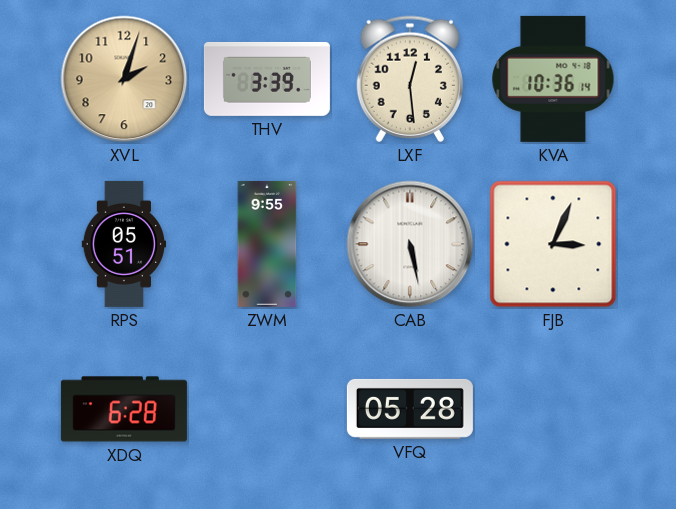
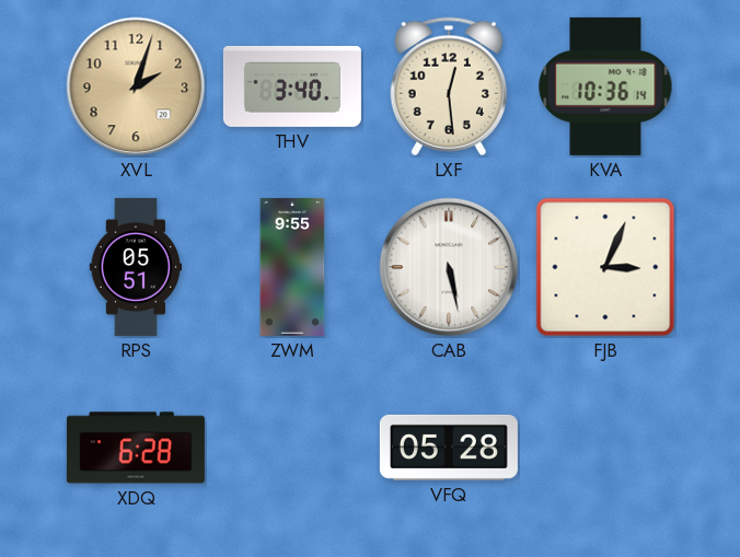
THV: 3:39 -> 3:40 (292, 86)
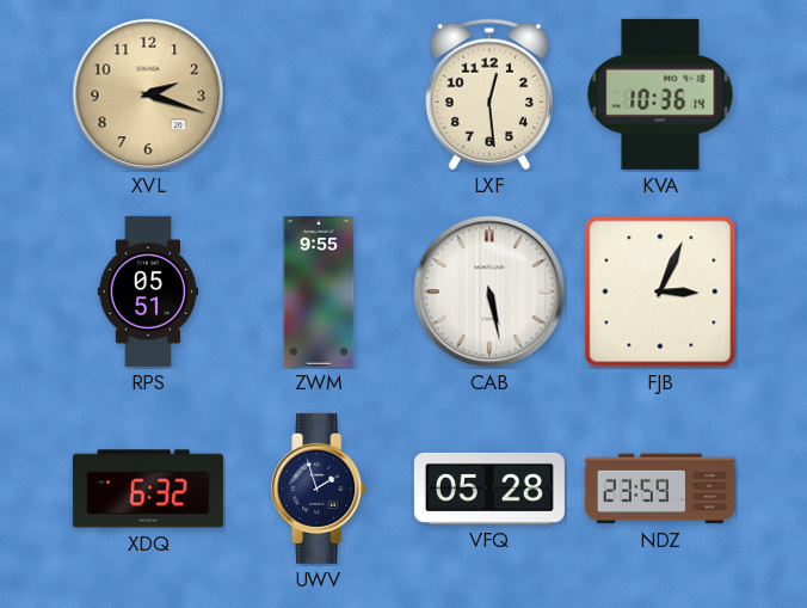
XVL: 2:03 -> 2:18 (148, 94)
THV: 3:40 -> none (292, 86)
XDQ: 6:28 -> 6:32 (148, 489)
UWV: none -> 1:57 (320, 489)
NDZ: none -> 23:59 (660, 489)
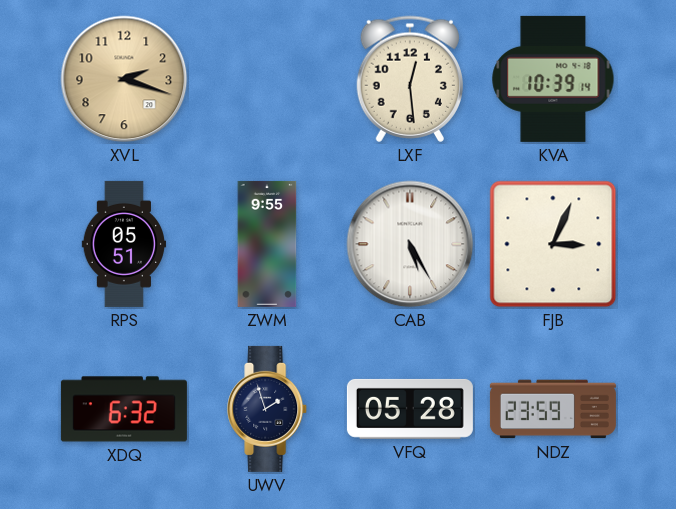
KVA: 10:36 -> 10:39 (553, 79)
CAB: 5:28 -> 5:25 (410, 244)
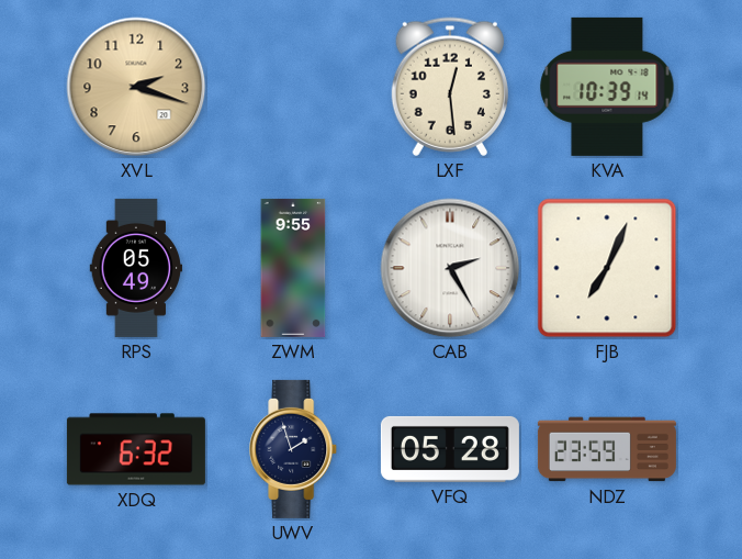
RPS: 05:51 -> 05:49 (136, 268)
CAB: 5:25 -> 2:25 (450, 268)
FJB: 3:04 -> 7:04 (607, 268)
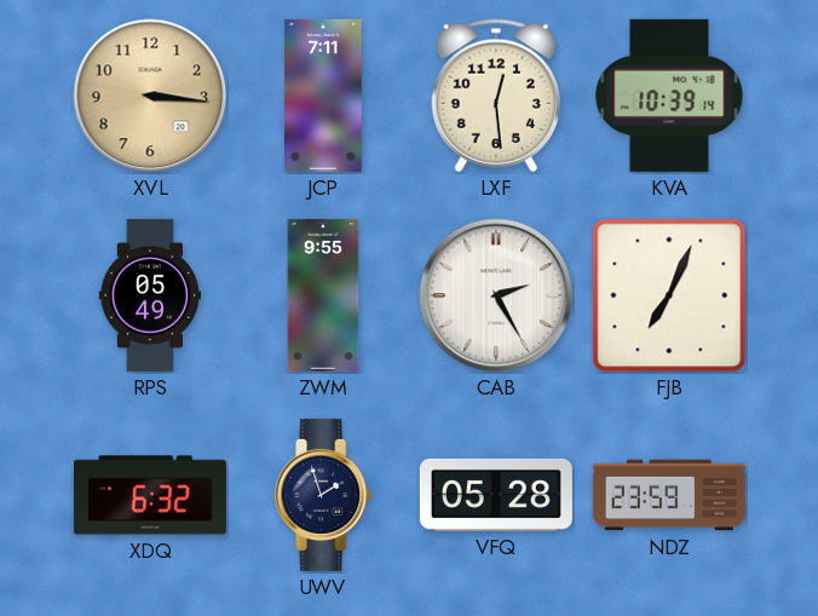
XVL: 2:18 -> 3:16 (150, 96)
JCP: none -> 7:11 (323, 96)
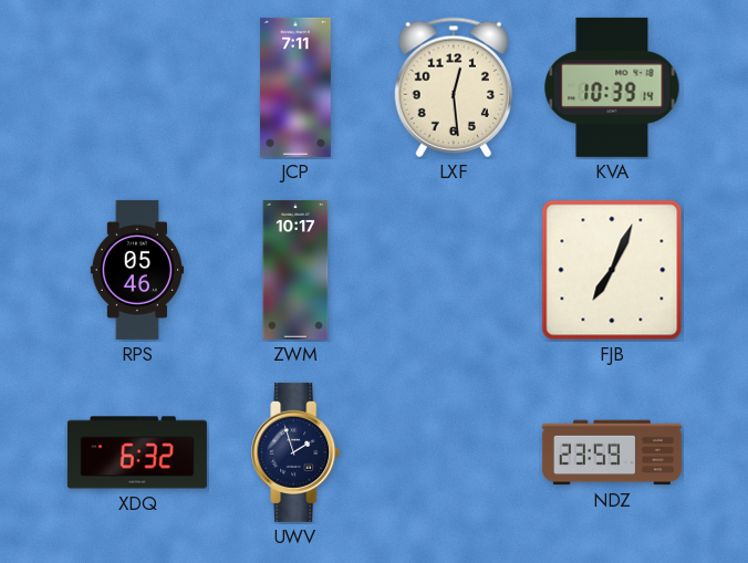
XVL: 3:16 -> none (150, 96)
RPS: 05:49 -> 05:46 (137, 270)
ZWM: 9:55 -> 10:17 (295, 270)
CAB: 2:25 -> none (496, 295)
VFQ: 05:28 -> none (496, 495)
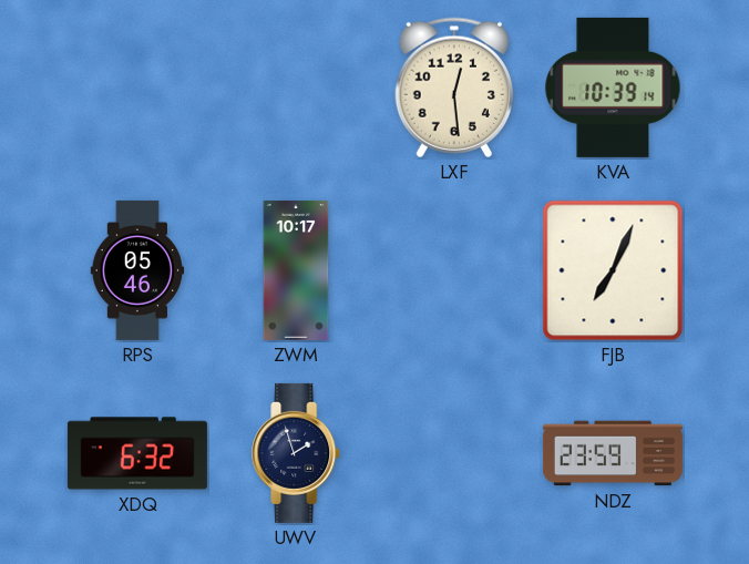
JCP: 7:11 -> none (295, 87)
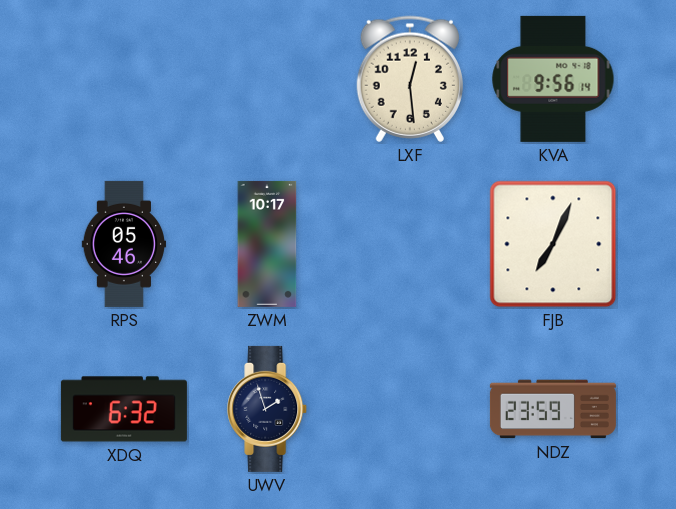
KVA: 10:39 -> 9:56 (553, 79)
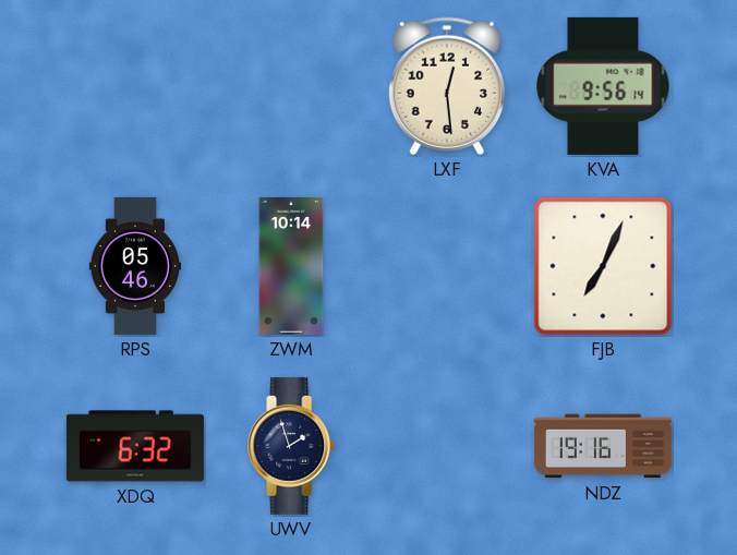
ZWM: 10:17 -> 10:14 (291, 266)
NDZ: 23:59 -> 19:16 (603, 446)
